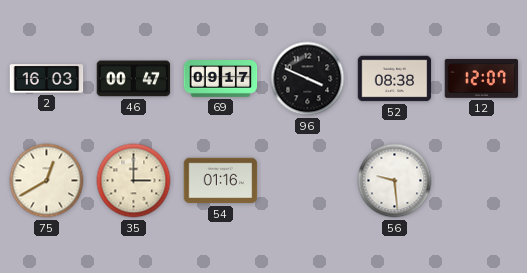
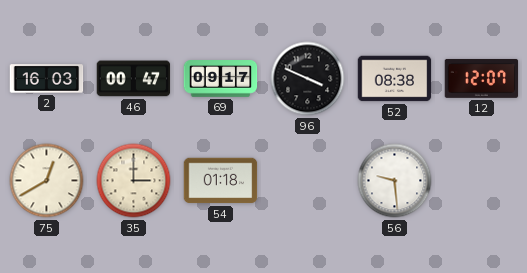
54: 01:16 -> 01:18 (221, 181)
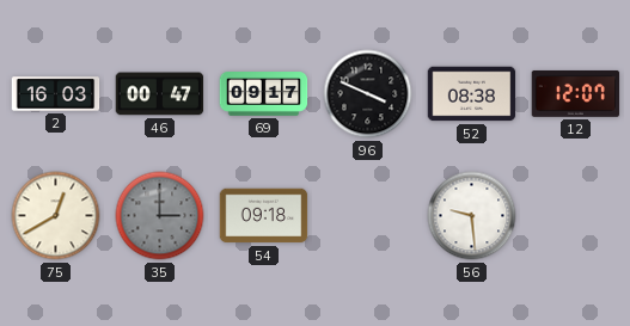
35 dial: cream -> grey (160, 216)
54: 01:18 -> 09:18 (264, 216)
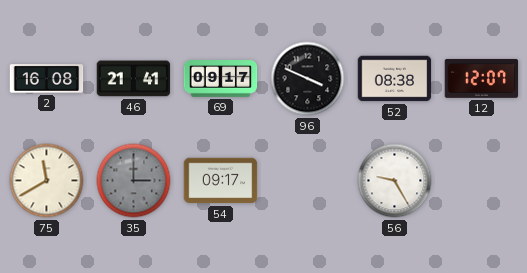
2: 16:03 -> 16:08 (47, 79)
46: 00:47 -> 21:41 (134, 79)
75: 12:40 -> 11:40 (47, 181)
54: 09:18 -> 09:17 (221, 181)
56: 9:29 -> 9:25 (395, 181)
